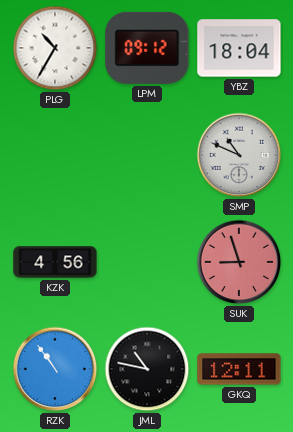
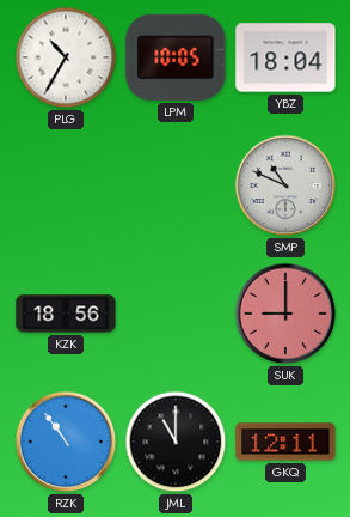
LPM: 09:12 -> 10:05 (176, 57)
KZK: 4:56 -> 18:56 (66, 314)
SUK: 8:57 -> 9:00 (285, 314)
JML: 10:47 -> 11:00 (176, 442)
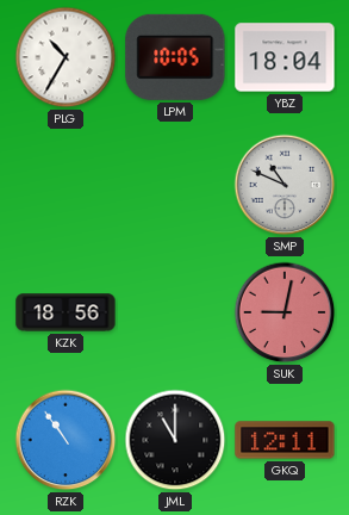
SUK: 9:00 -> 9:02 (285, 312)
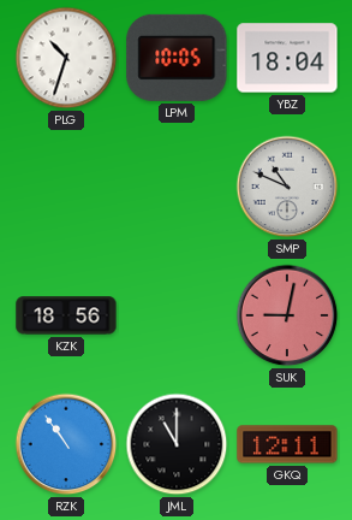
PLG: 10:35 -> 10:33 (66, 58)
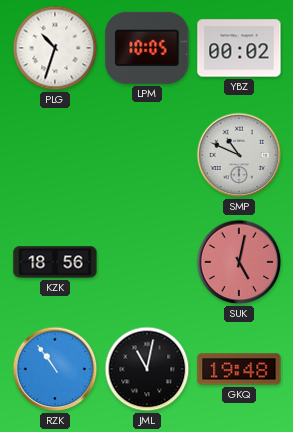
YBZ: 18:04 -> 00:02 (239, 48)
SUK: 9:02 -> 5:02 (239, 262)
JML: 11:00 -> 11:02 (147, 369)
GKQ: 12:11 -> 19:48 (239, 369)
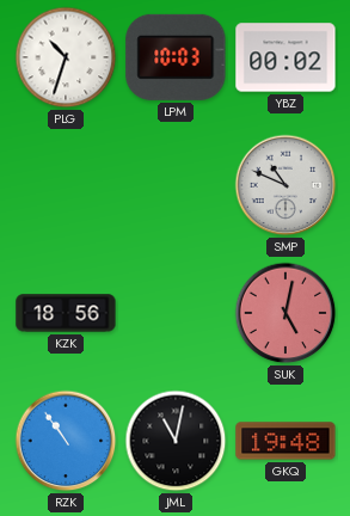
LPM: 10:05 -> 10:03 (176, 57)
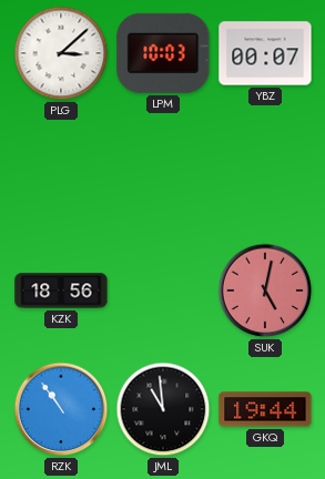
PLG: 10:33 -> 3:08 (61, 53)
YBZ: 00:02 -> 00:07 (265, 53)
SMP: 10:49 -> none (285, 185)
JML: 11:02 -> 10:59 (163, 409)
GKQ: 19:48 -> 19:44 (265, 409)
